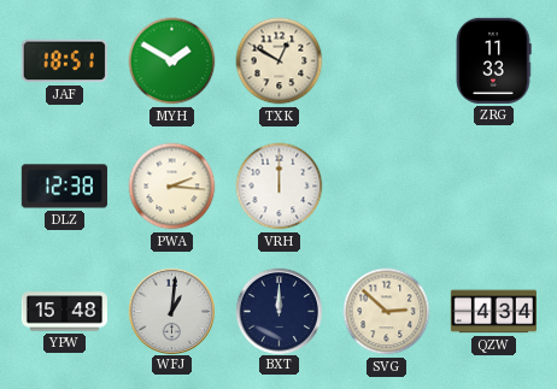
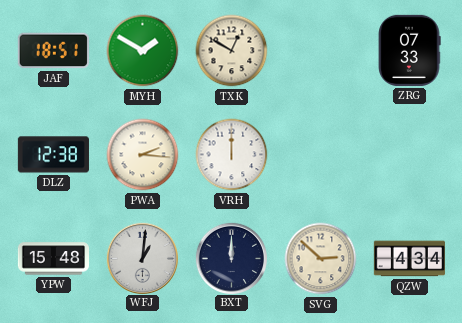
ZRG: 11:33 -> 07:33 (409, 50)
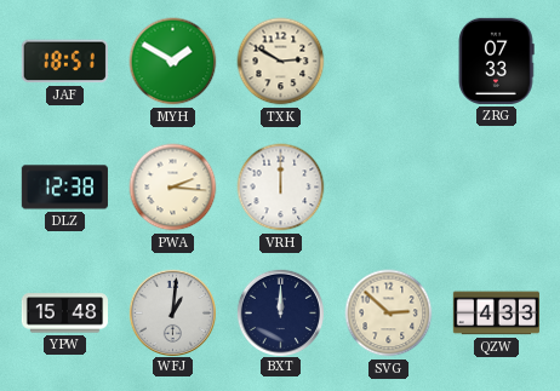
TXK: 12:50 -> 2:50 (281, 62)
QZW: 4:34 -> 4:33 (496, 314)
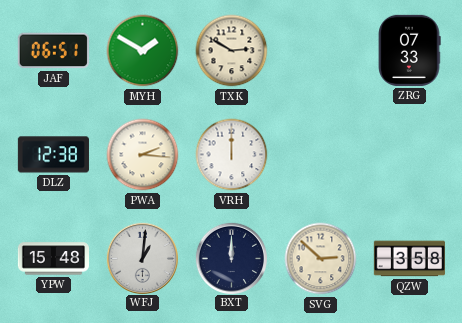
JAF: 18:51 -> 06:51 (53, 51)
QZW: 4:33 -> 3:58 (409, 259)
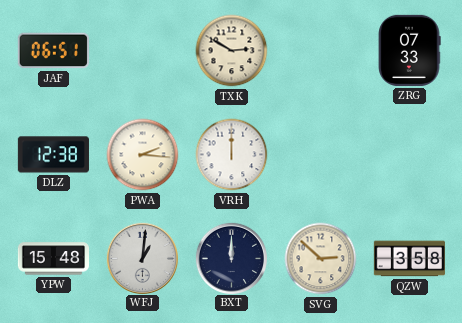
MYH: 1:50 -> none (143, 51)
